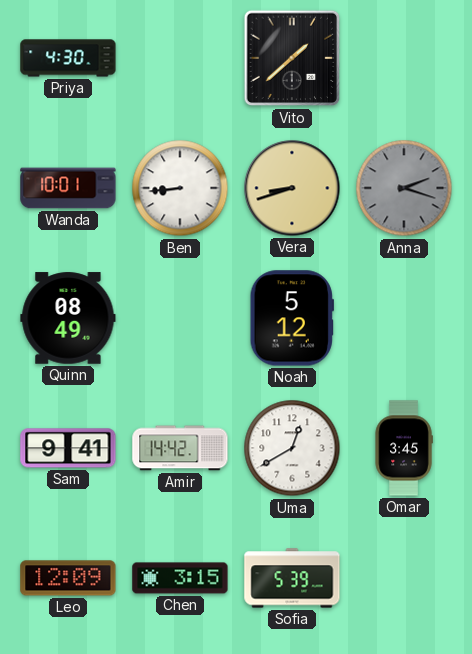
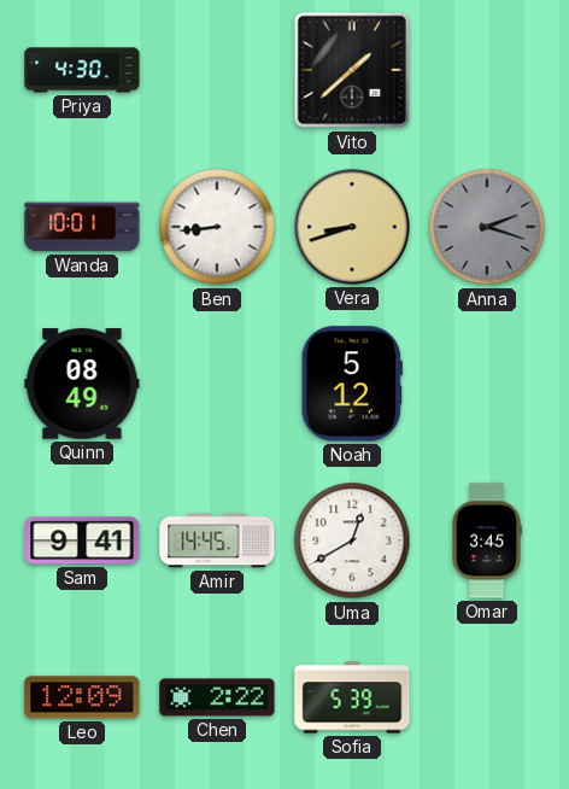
Amir: 14:42 -> 14:45 (217, 540)
Chen: 3:15 -> 2:22 (217, 697)
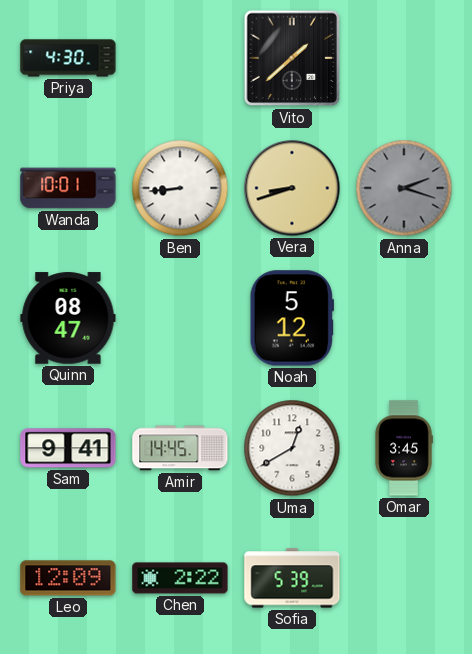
Quinn: 08:49 -> 08:47 (68, 318)
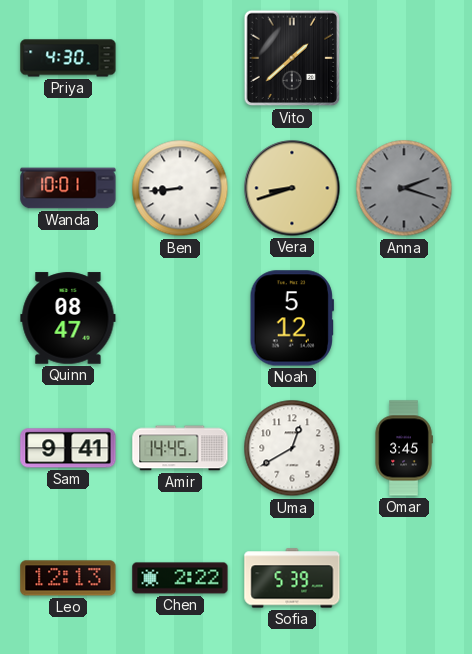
Leo: 12:09 -> 12:13 (68, 578)
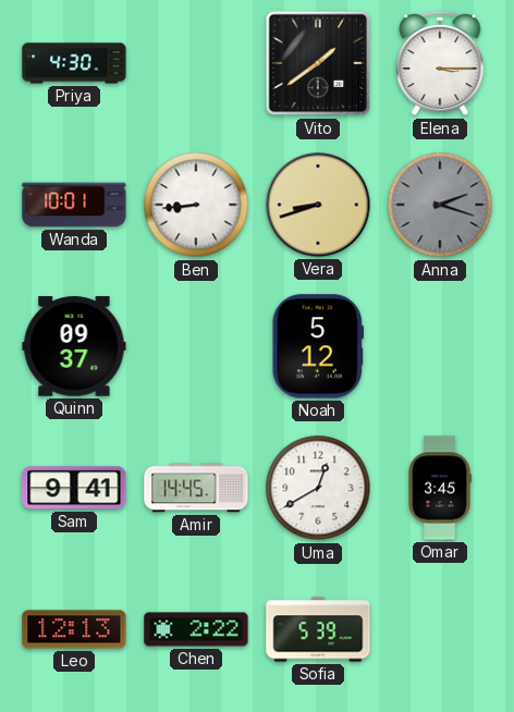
Vito: 1:38 -> 1:39 (318, 63)
Elena: none -> 3:15 (440, 63)
Quinn: 08:47 -> 09:37 (74, 346)
